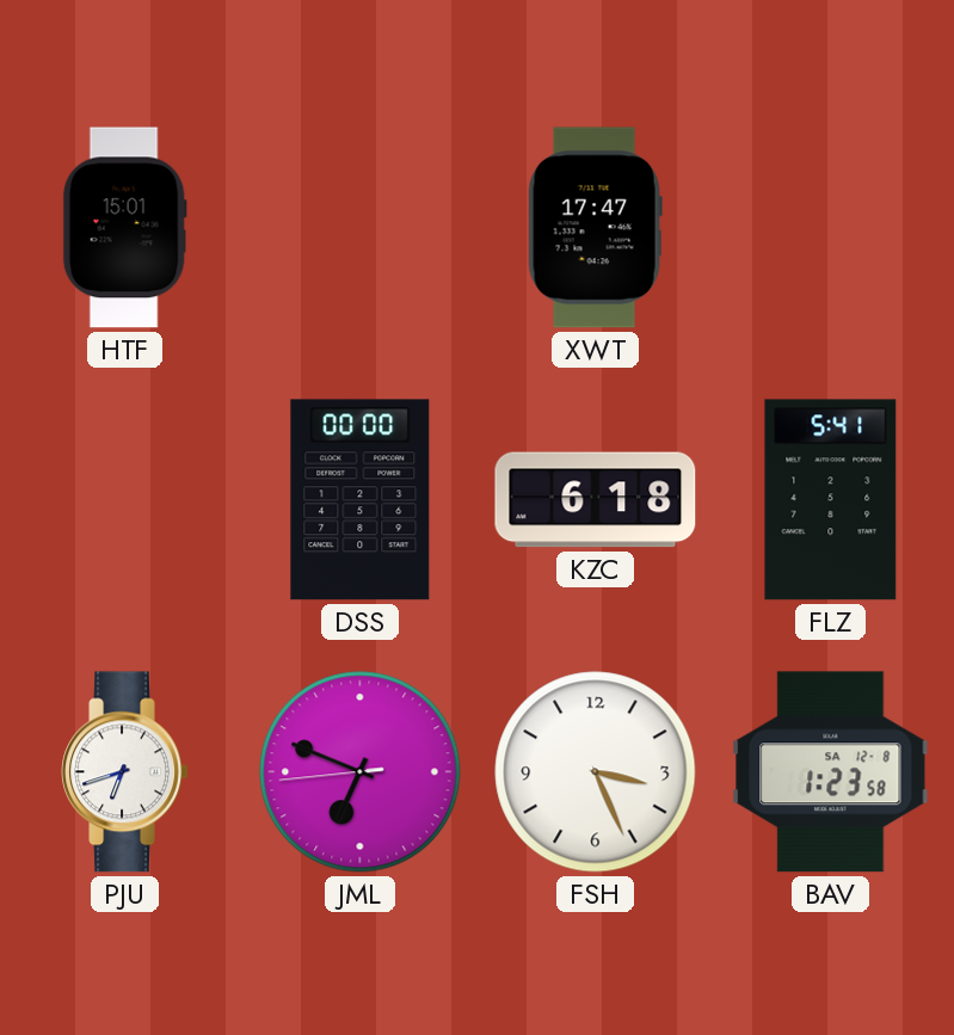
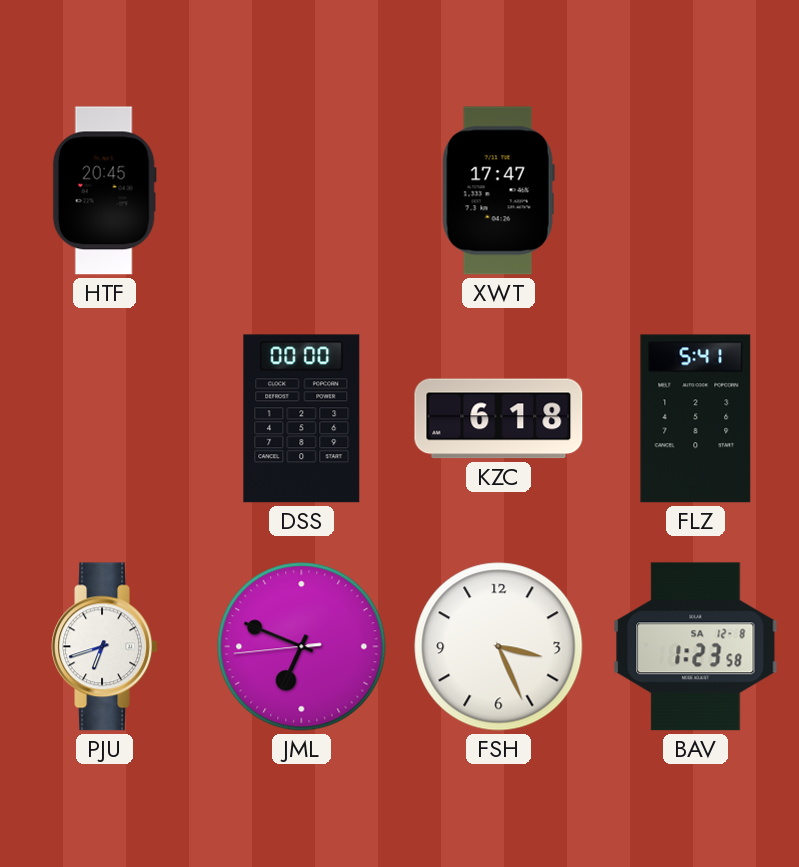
HTF: 15:01 -> 20:45 (104, 191)
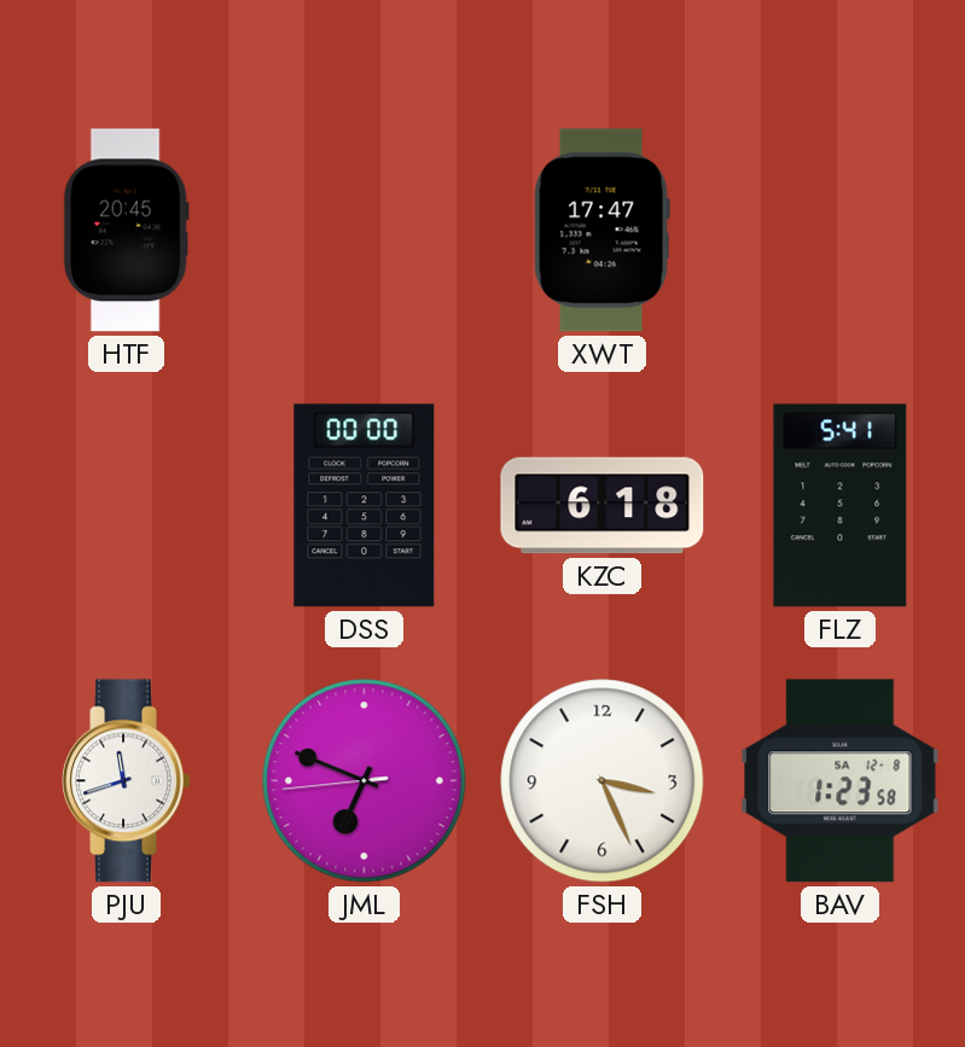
PJU: 6:42 -> 11:42 (127, 781)
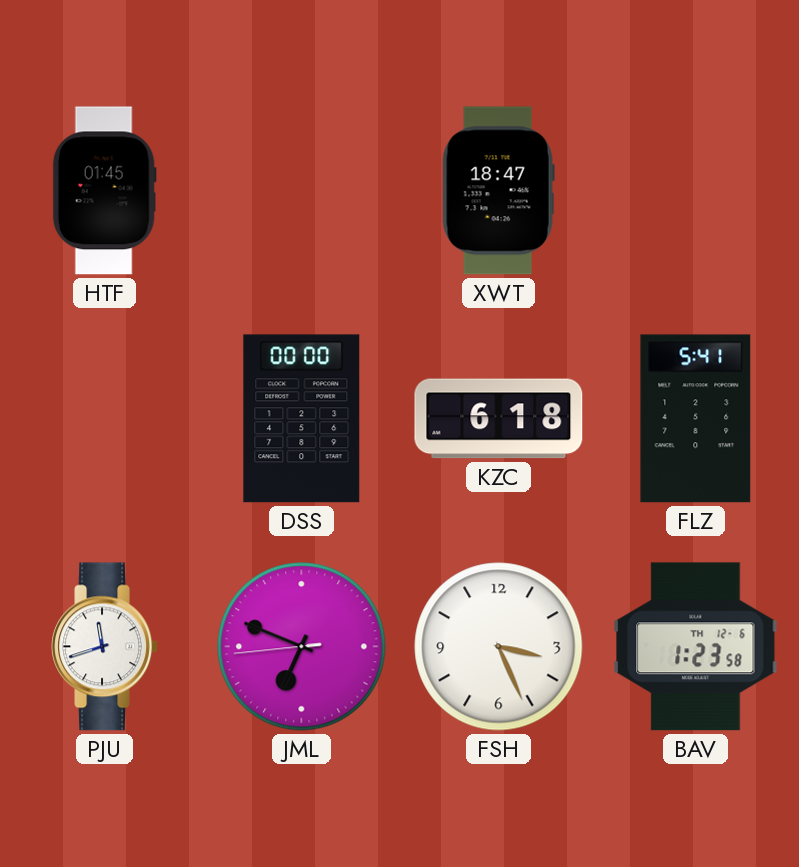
HTF: 20:45 -> 01:45 (104, 191)
XWT: 17:47 -> 18:47 (498, 191)
BAV date: SA 12-8 -> TH 12-6 (696, 647)
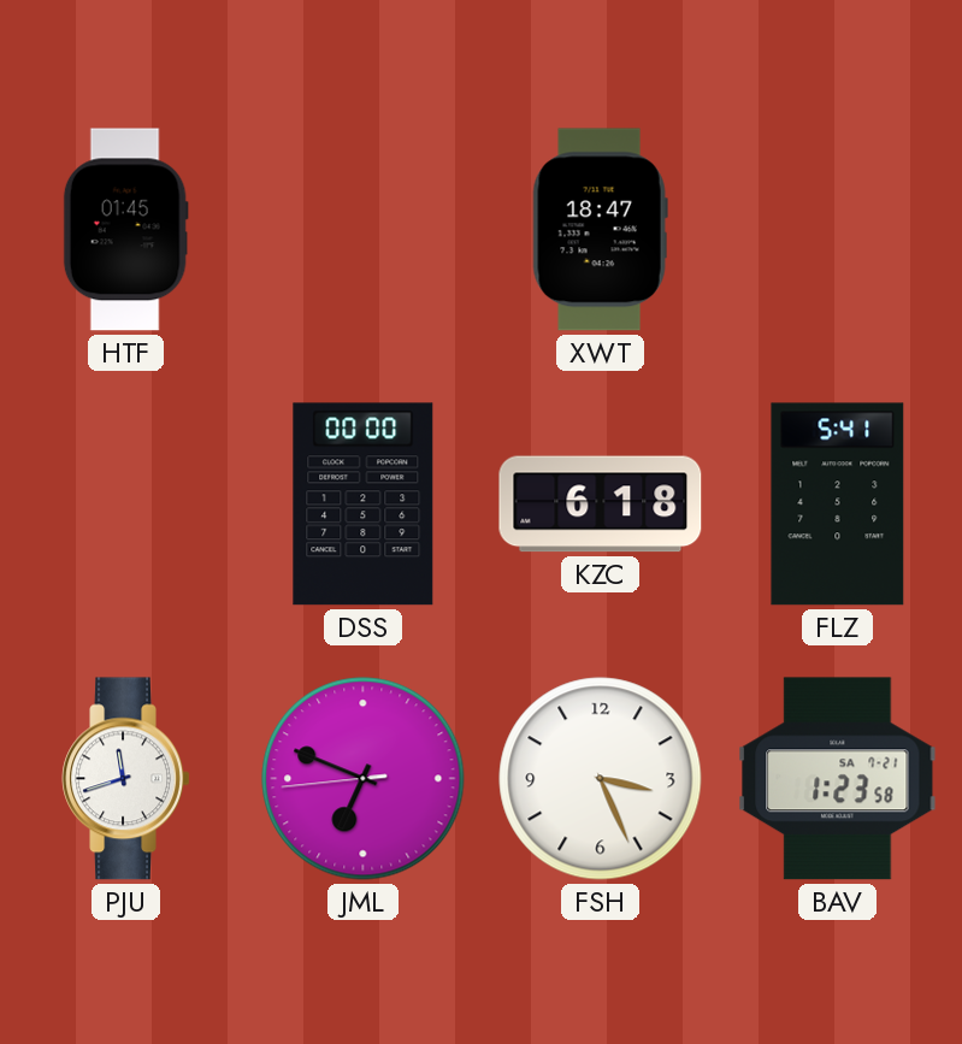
BAV date: TH 12-6 -> SA 7-21 (838, 779)
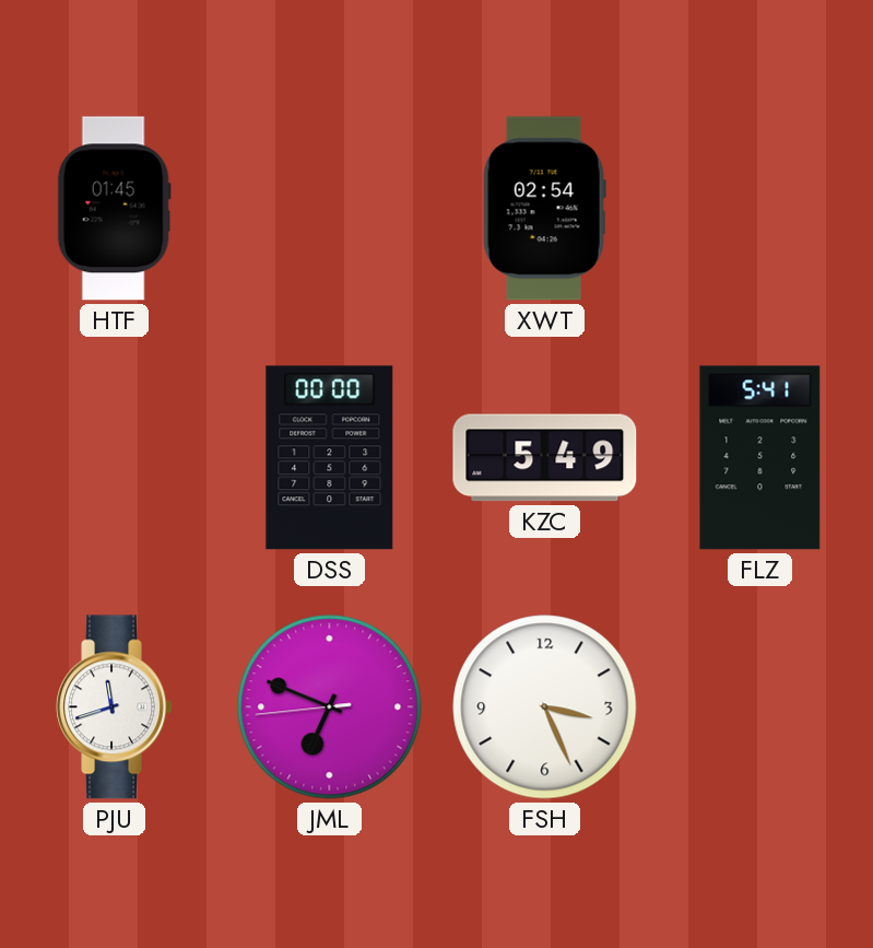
XWT: 18:47 -> 02:54 (544, 209)
KZC: 6:18 -> 5:49 (545, 458)
BAV: 1:23 -> none (838, 779)
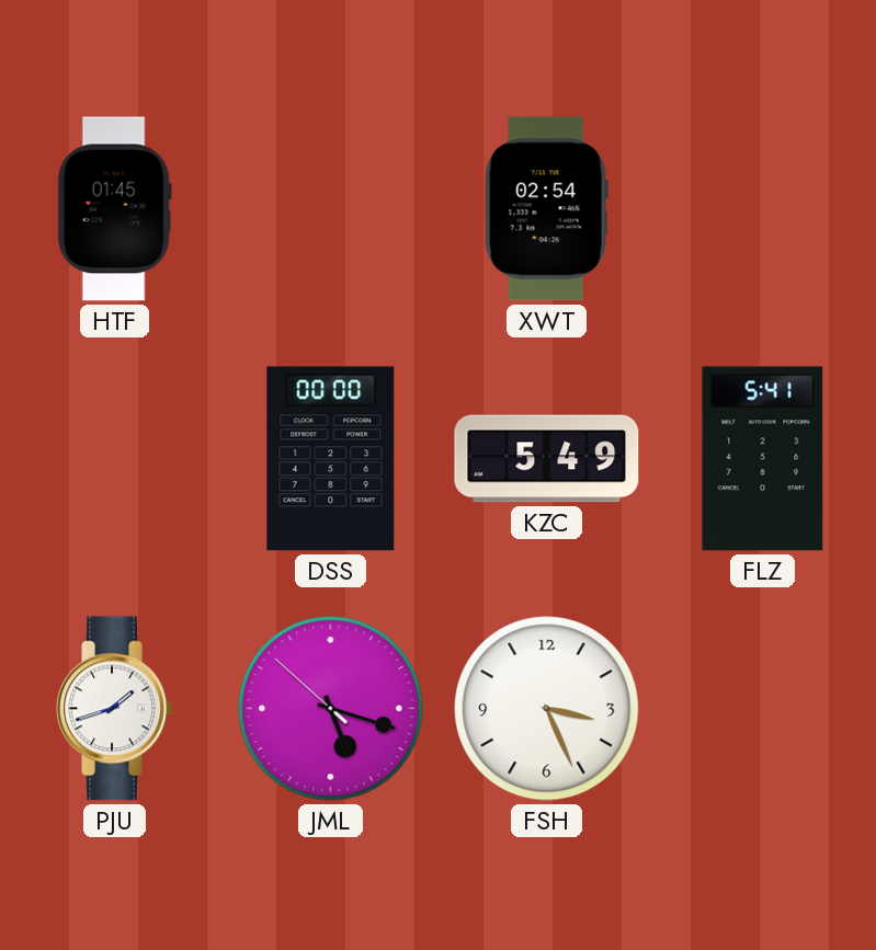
PJU: 11:42 -> 1:42 (115, 709)
JML: 6:48 -> 5:17 (331, 709)
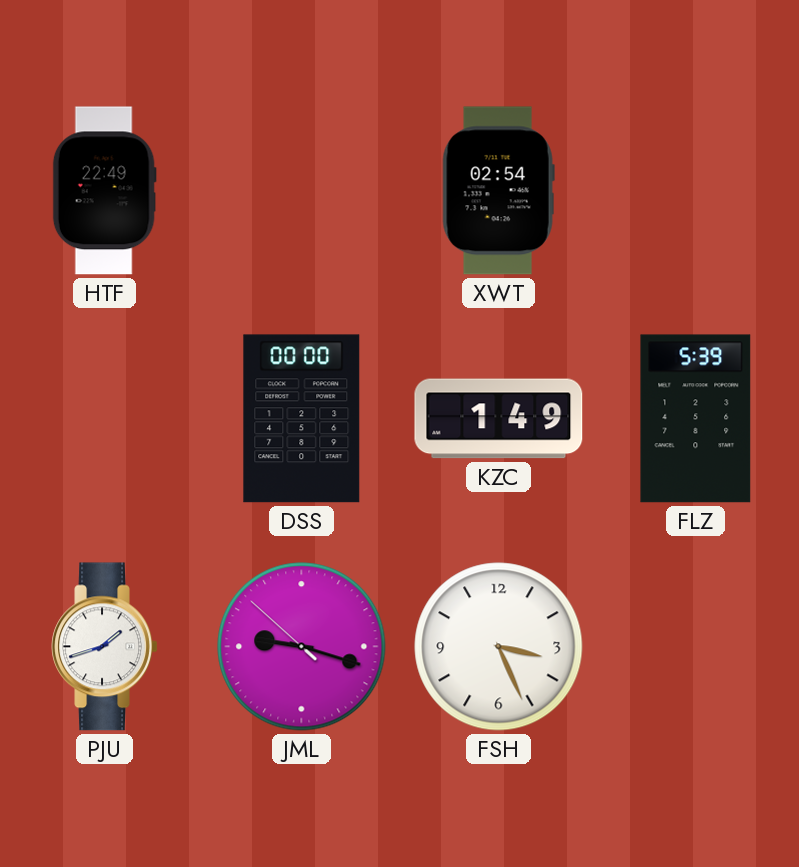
HTF: 01:45 -> 22:49 (104, 191)
KZC: 5:49 -> 1:49 (499, 419)
FLZ: 5:41 -> 5:39 (696, 419)
JML: 5:17 -> 9:17 (302, 647)
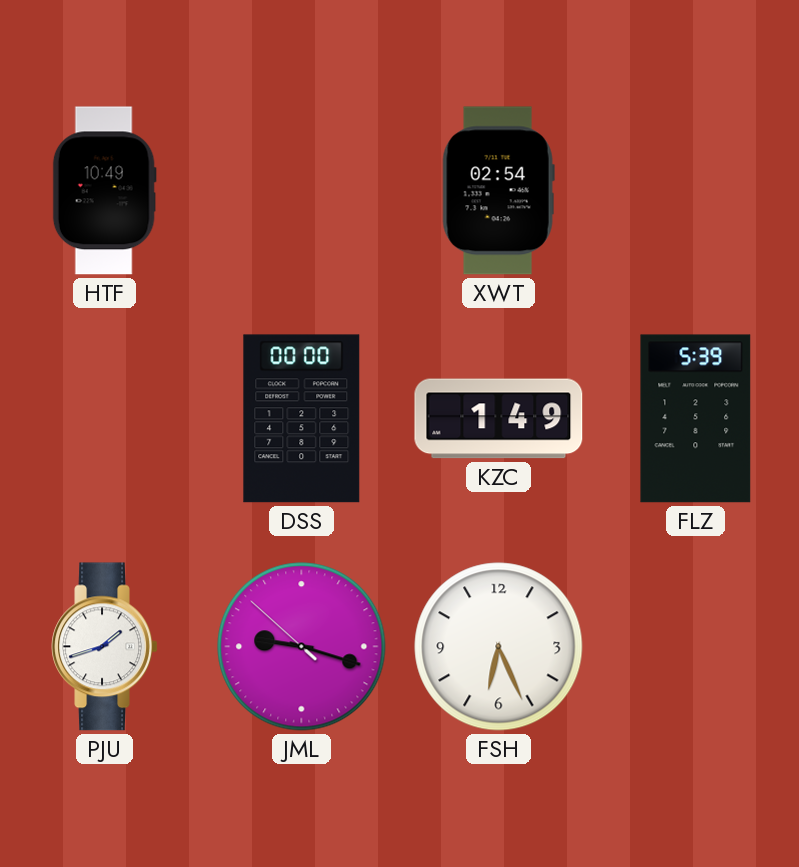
HTF: 22:49 -> 10:49 (104, 191)
FSH: 3:26 -> 6:26 (499, 647)
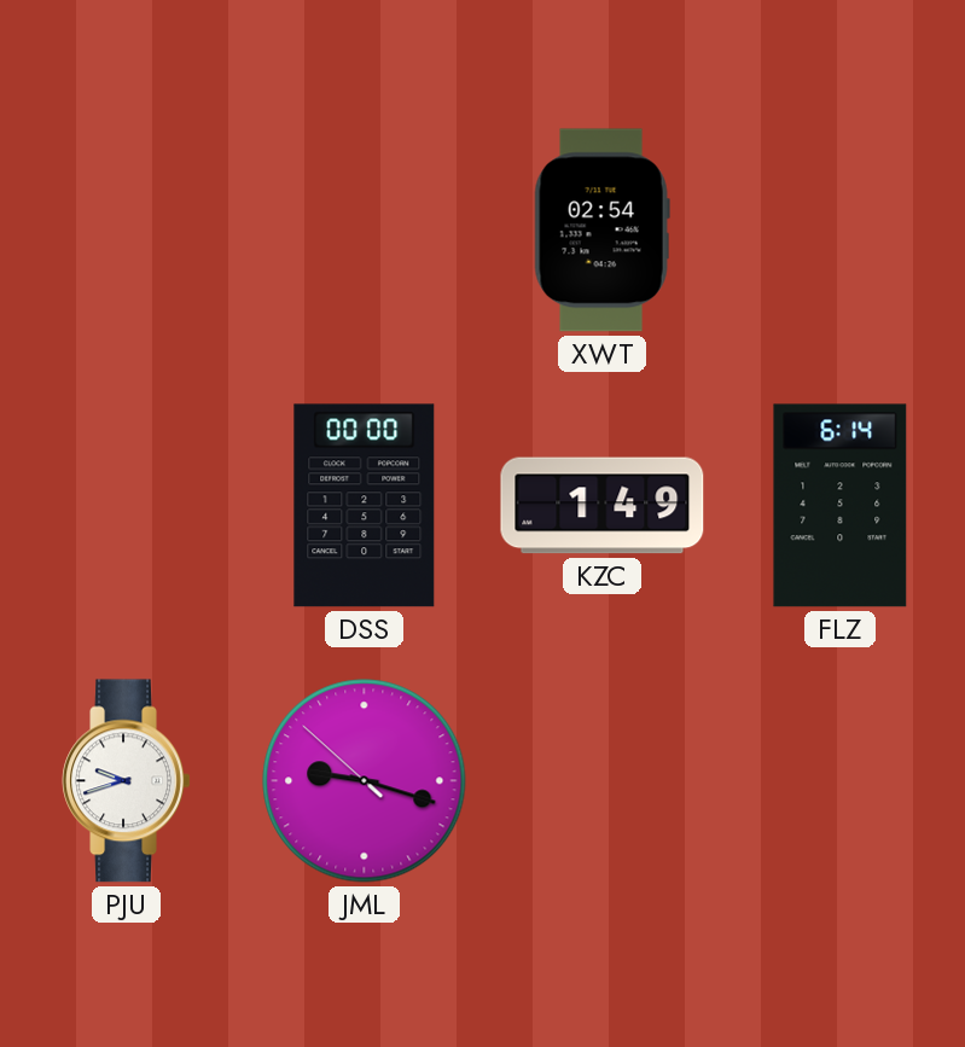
HTF: 10:49 -> none (104, 191)
FLZ: 5:39 -> 6:14 (841, 506)
PJU: 1:42 -> 9:42 (127, 781)
FSH: 6:26 -> none (499, 647)
